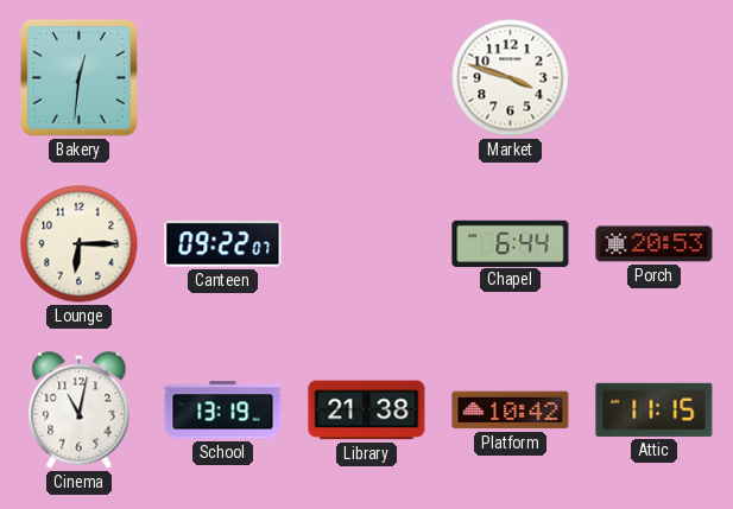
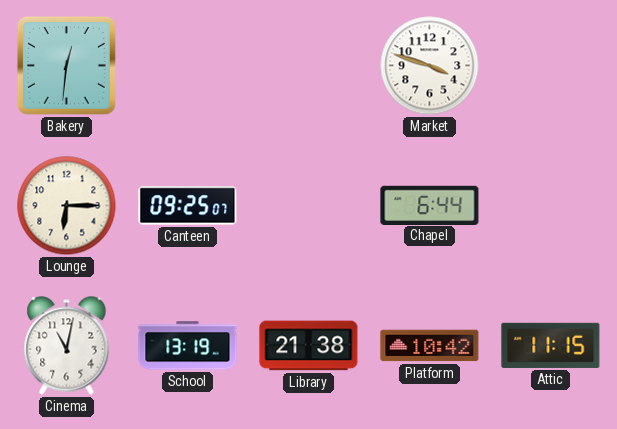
Canteen: 09:22 -> 09:25 (188, 206)
Porch: 20:53 -> none (655, 244)
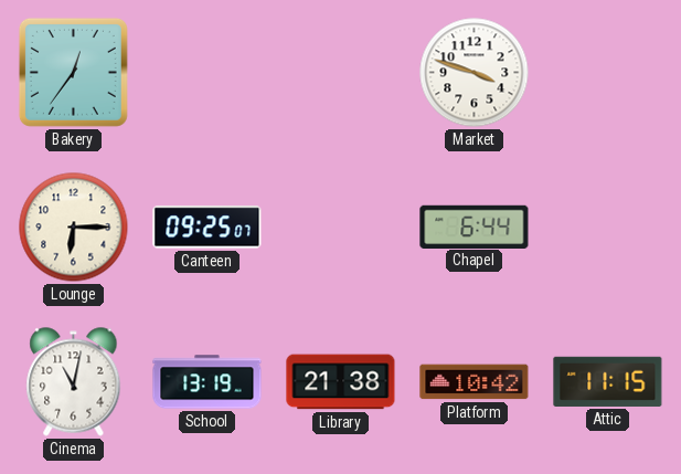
Bakery: 12:31 -> 12:36 (73, 72)
